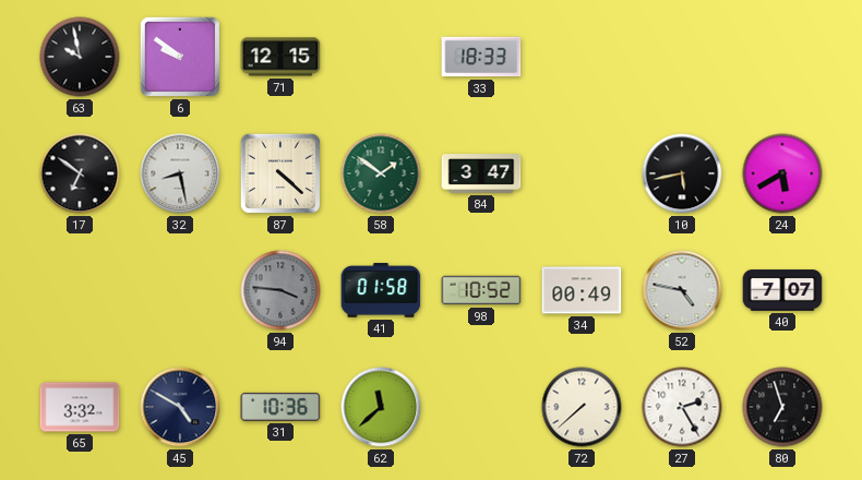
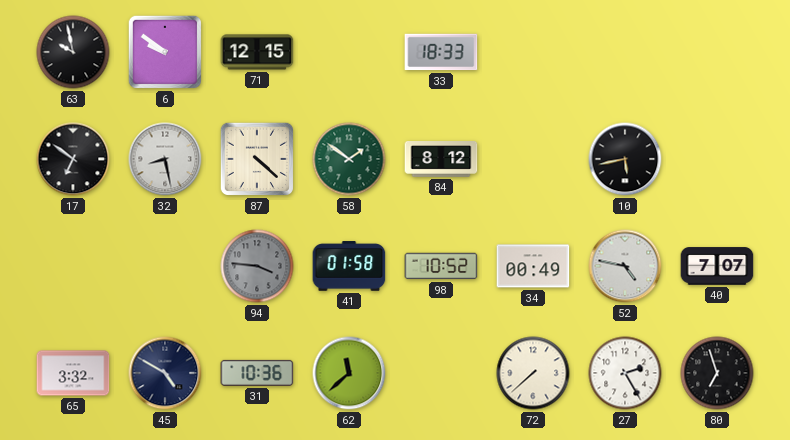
84: 3:47 -> 8:12 (441, 160)
24: 5:40 -> none (782, 173)
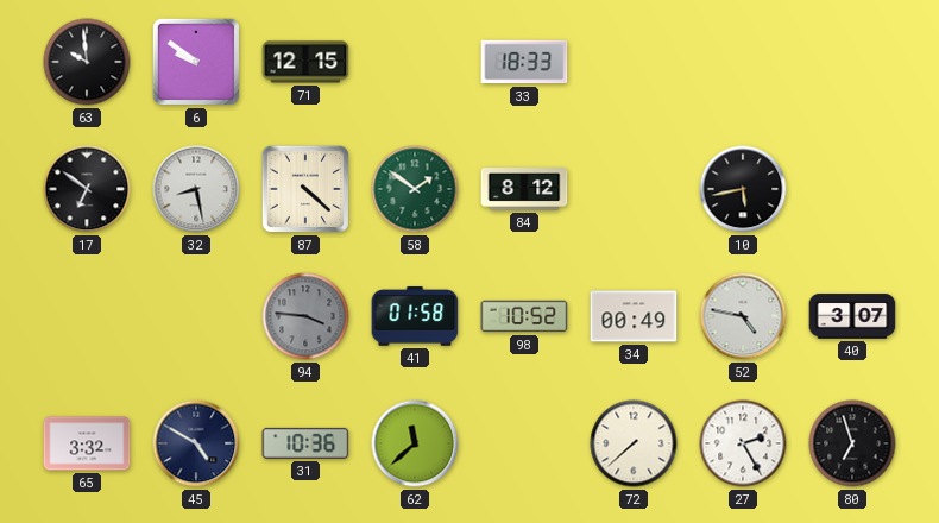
63: 9:58 -> 9:59 (87, 62)
40: 7:07 -> 3:07 (852, 316)
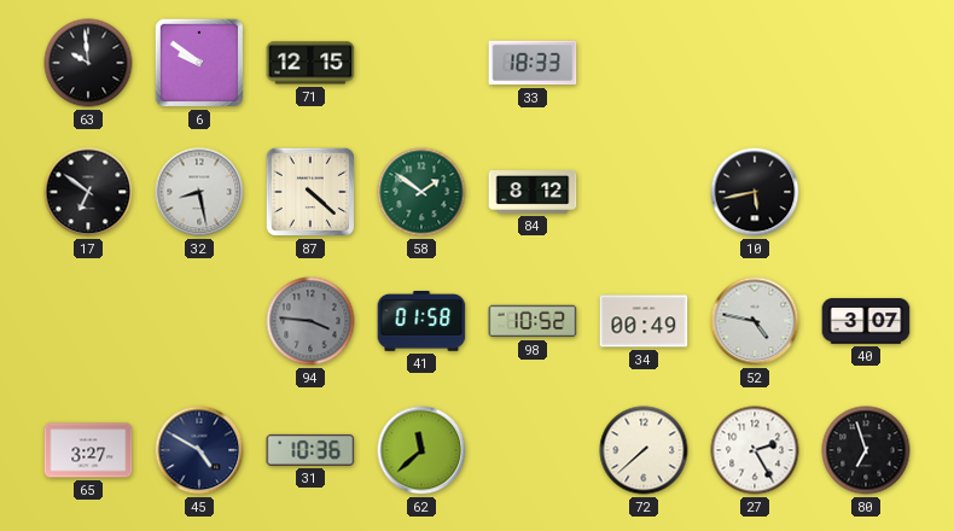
65: 3:32 -> 3:27 (88, 450)
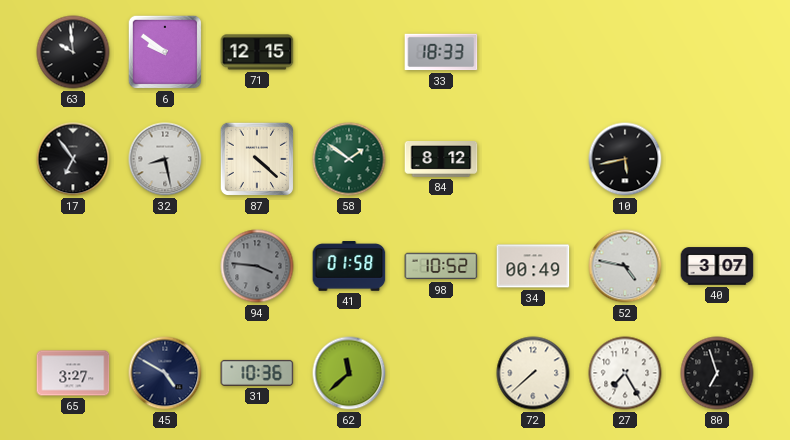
17: 6:51 -> 6:54 (73, 159)
27: 2:25 -> 7:25 (625, 373)
